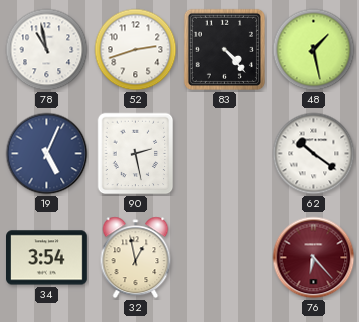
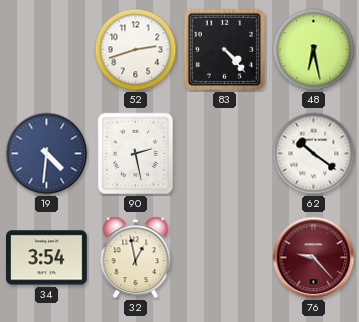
78: 10:58 -> none (47, 50)
48: 1:28 -> 6:28 (314, 50)
19: 5:04 -> 4:31 (47, 154)
76: 6:23 -> 9:23 (314, 258)
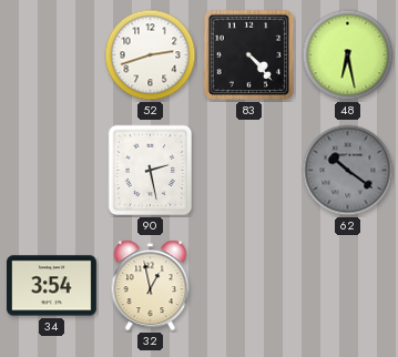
19: 4:31 -> none (47, 154)
62 dial: white -> grey (348, 171)
76: 9:23 -> none (314, 258)
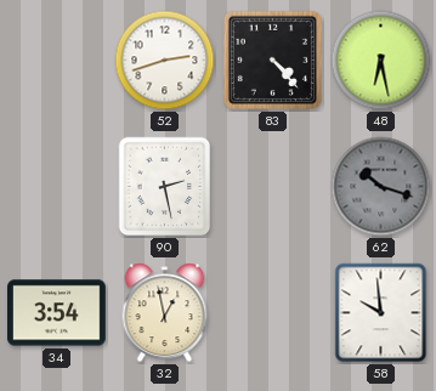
62: 10:21 -> 10:18 (381, 187)
58: none -> 9:59 (381, 313)
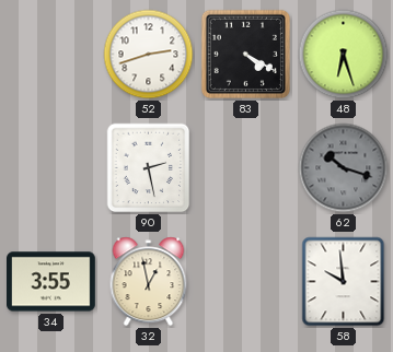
83: 4:23 -> 4:20 (245, 54)
48: 6:28 -> 6:27 (344, 55)
34: 3:54 -> 3:55 (51, 282)
